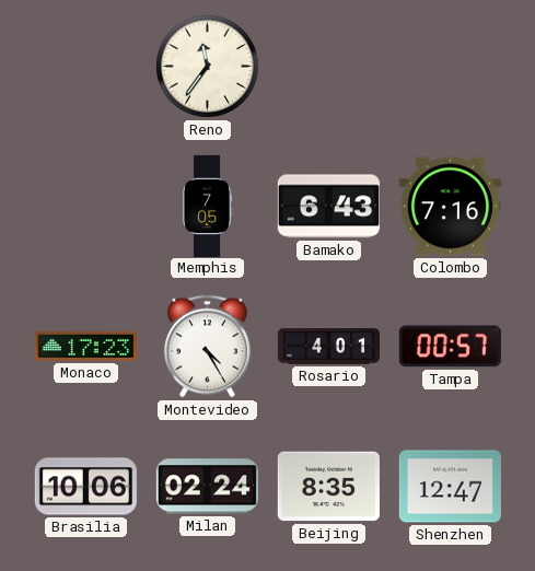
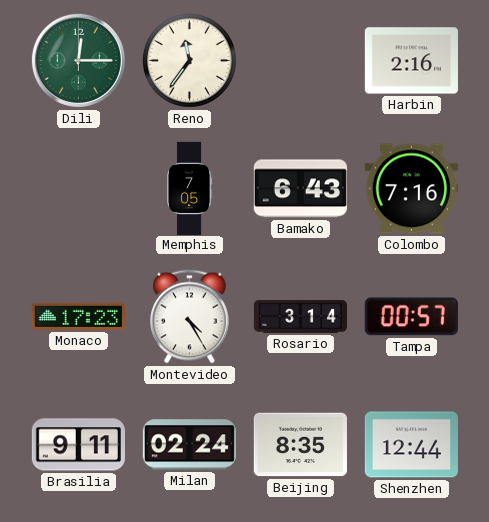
Dili: none -> 12:15 (78, 60)
Harbin: none -> 2:16 (411, 61)
Rosario: 4:01 -> 3:14 (300, 317)
Brasilia: 10:06 -> 9:11 (78, 445)
Shenzhen: 12:47 -> 12:44 (411, 445)
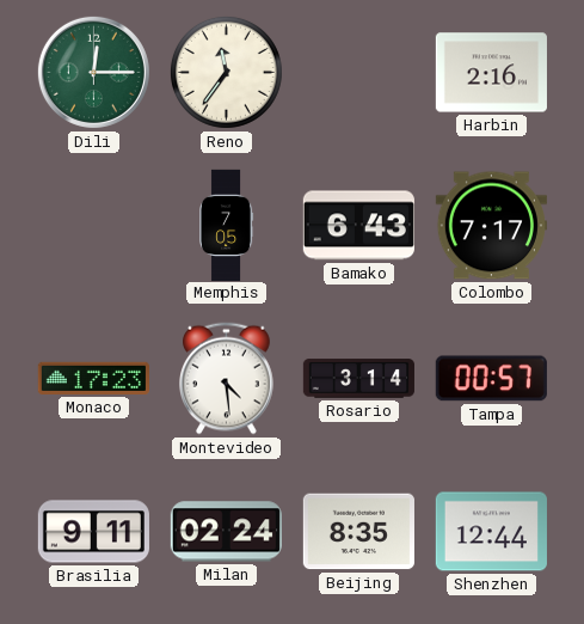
Colombo: 7:16 -> 7:17 (491, 226)
Montevideo: 4:25 -> 4:29 (227, 379)
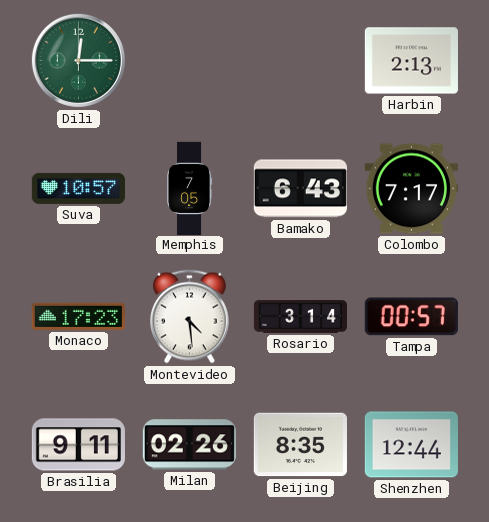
Reno: 11:36 -> none (226, 72)
Harbin: 2:16 -> 2:13 (411, 61)
Suva: none -> 10:57 (78, 188)
Milan: 02:24 -> 02:26 (189, 445)
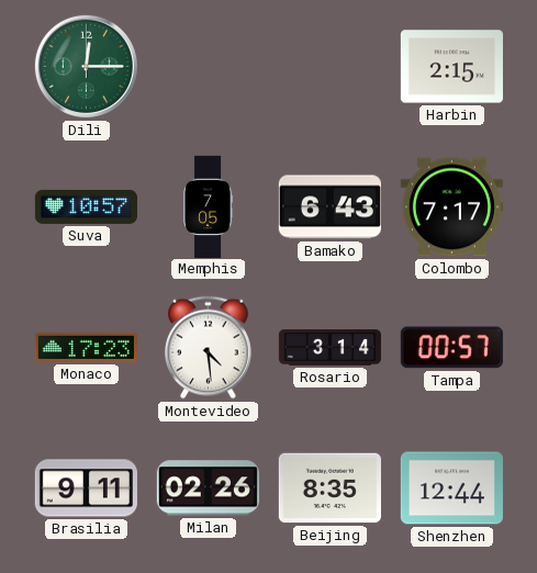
Harbin: 2:13 -> 2:15 (451, 67)
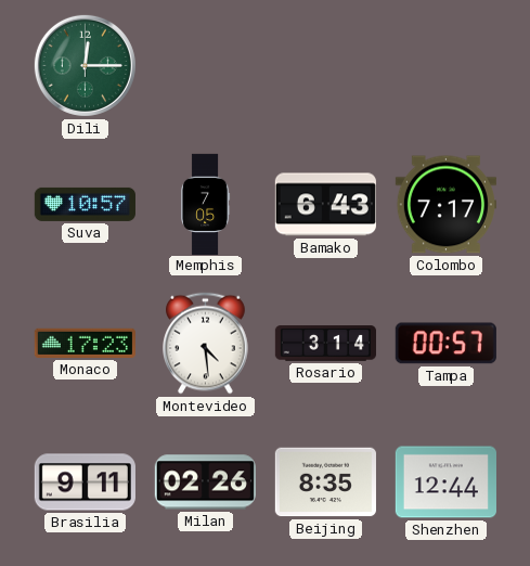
Harbin: 2:15 -> none (451, 67)
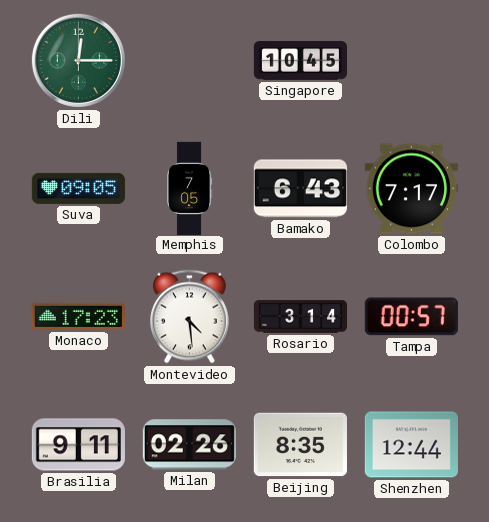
Singapore: none -> 10:45 (300, 61)
Suva: 10:57 -> 09:05 (78, 188)
